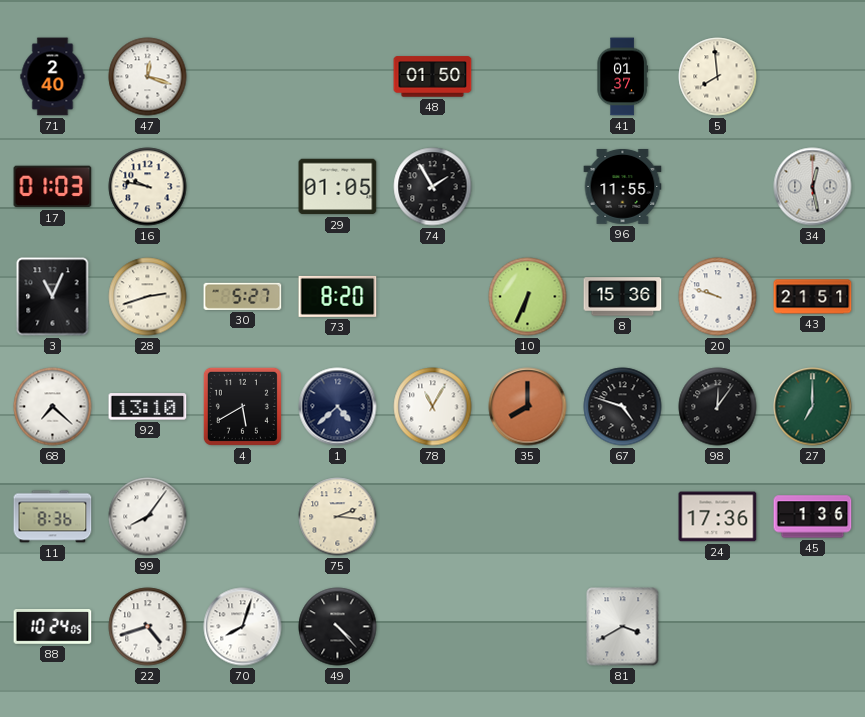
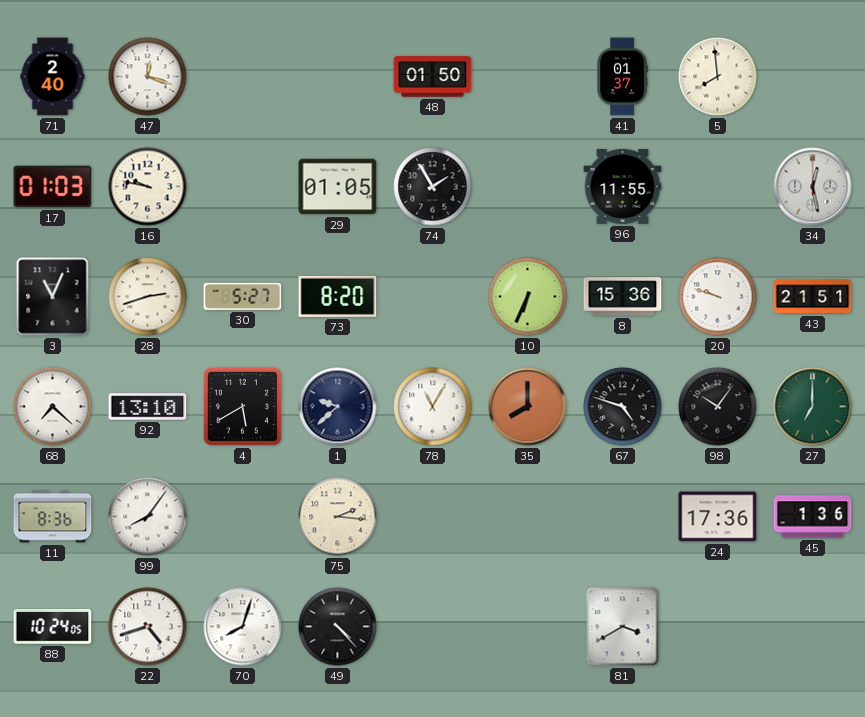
1: 4:38 -> 9:38 (338, 407)
98: 12:06 -> 10:06 (718, 407)
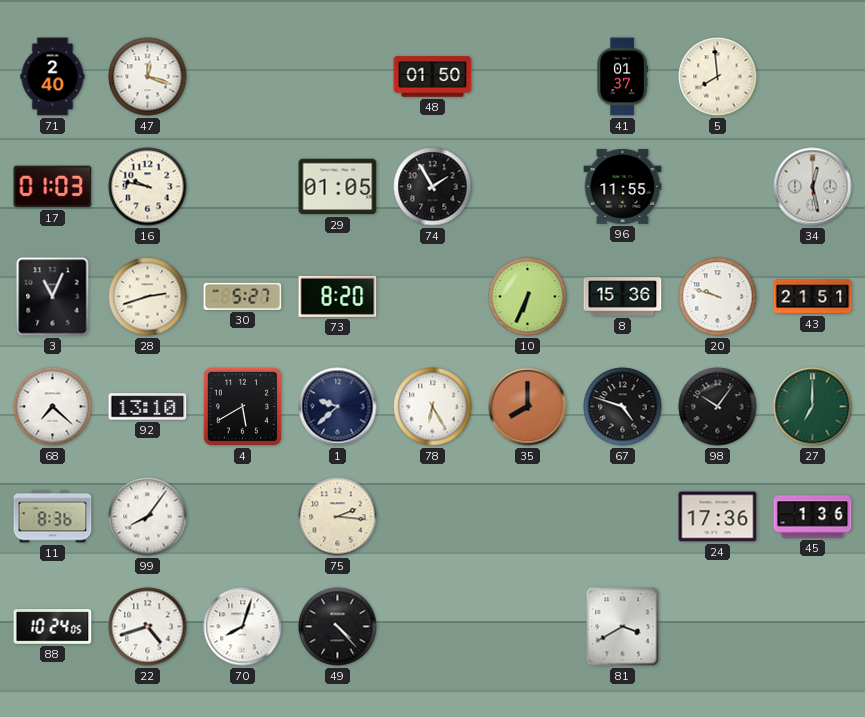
78: 11:05 -> 6:25 (433, 407)
